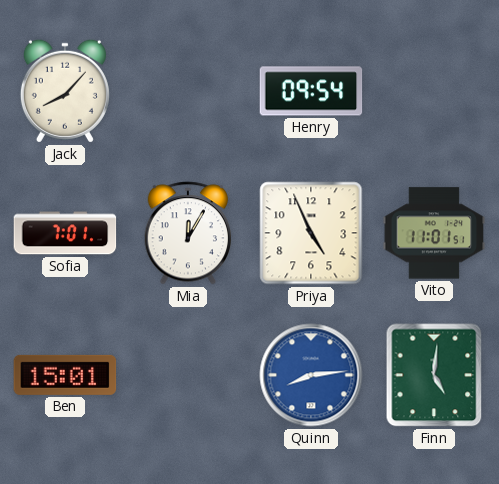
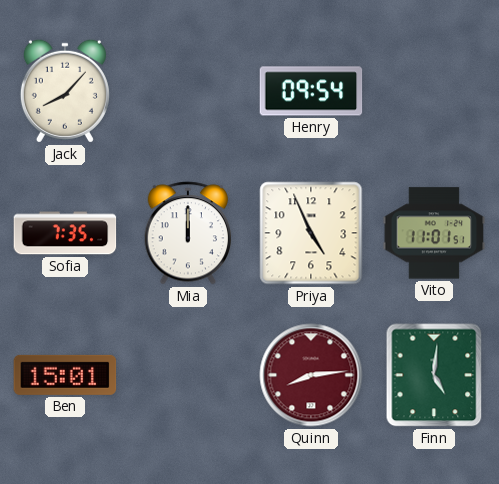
Sofia: 7:01 -> 7:35 (65, 233)
Mia: 12:05 -> 12:00 (188, 233)
Quinn dial: blue -> burgundy (311, 375)
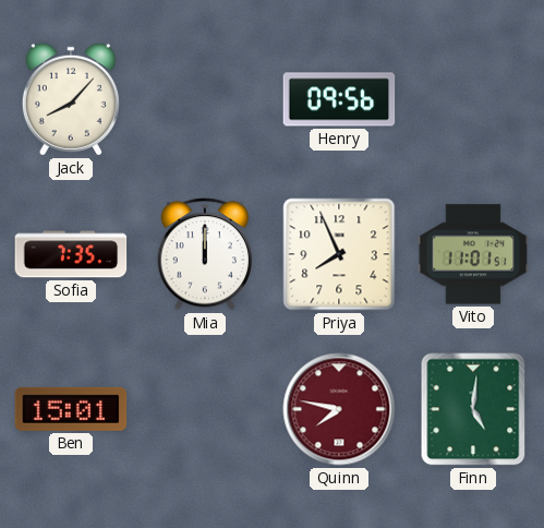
Henry: 09:54 -> 09:56 (339, 99)
Priya: 4:56 -> 7:56 (339, 254)
Quinn: 8:14 -> 7:47 (339, 409)
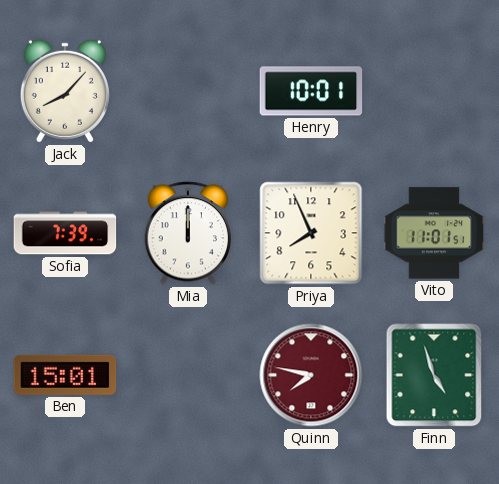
Henry: 09:56 -> 10:01 (311, 91)
Sofia: 7:35 -> 7:39 (65, 233)
Finn: 5:01 -> 4:57 (434, 375)
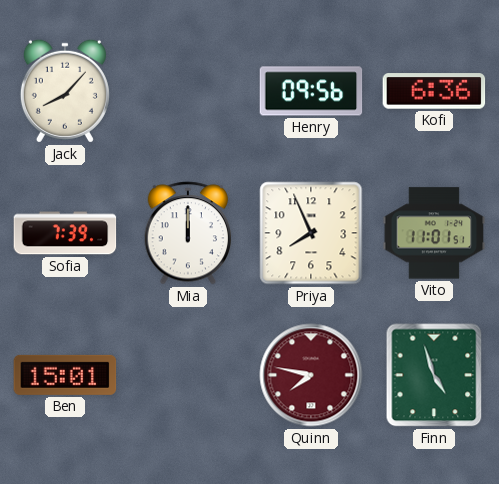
Henry: 10:01 -> 09:56 (311, 91)
Kofi: none -> 6:36 (434, 91)
